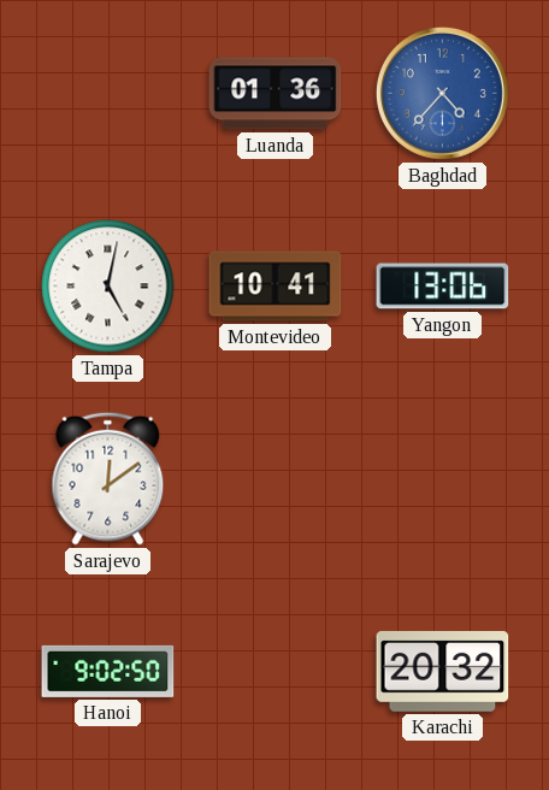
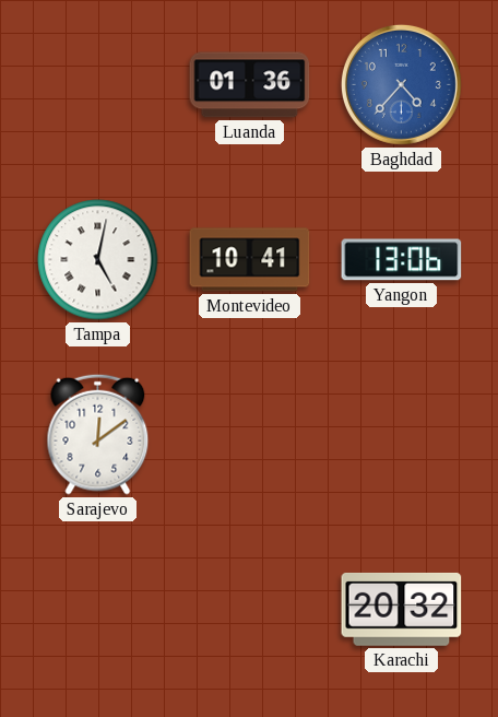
Hanoi: 9:02 -> none (108, 671)
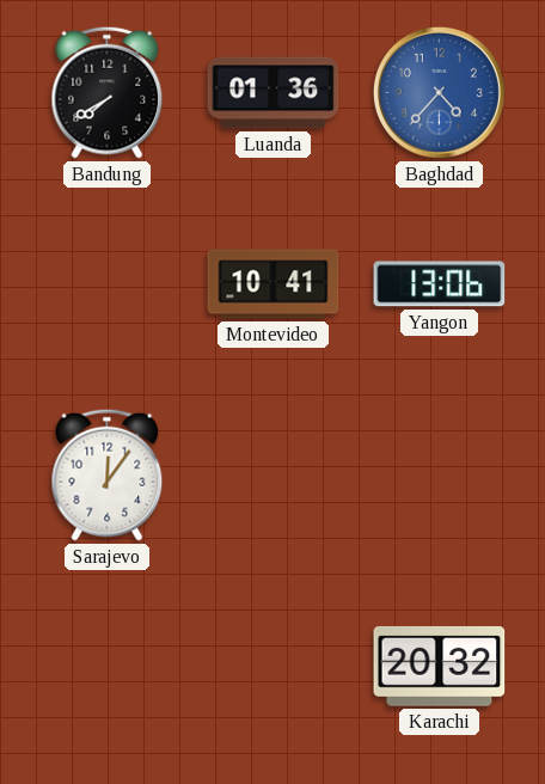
Bandung: none -> 7:40 (108, 92)
Tampa: 5:02 -> none (98, 260)
Sarajevo: 12:09 -> 12:06 (108, 474)
